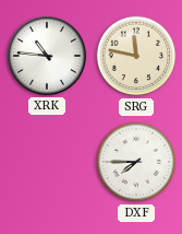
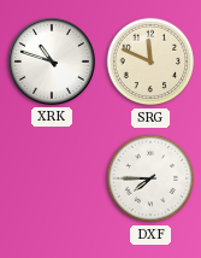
XRK: 10:46 -> 10:48 (52, 61)
SRG: 11:47 -> 11:49 (150, 61)
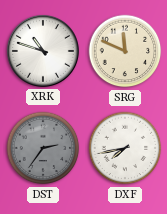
DST: none -> 2:36 (43, 148)
DXF: 7:45 -> 7:43 (125, 148)
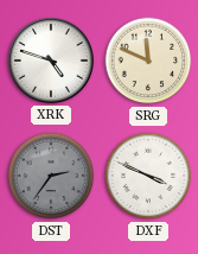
XRK: 10:48 -> 4:48 (51, 61)
DXF: 7:43 -> 3:49 (148, 176)
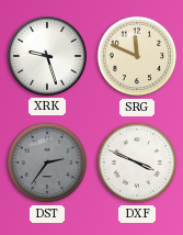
XRK: 4:48 -> 9:27 (47, 56)
